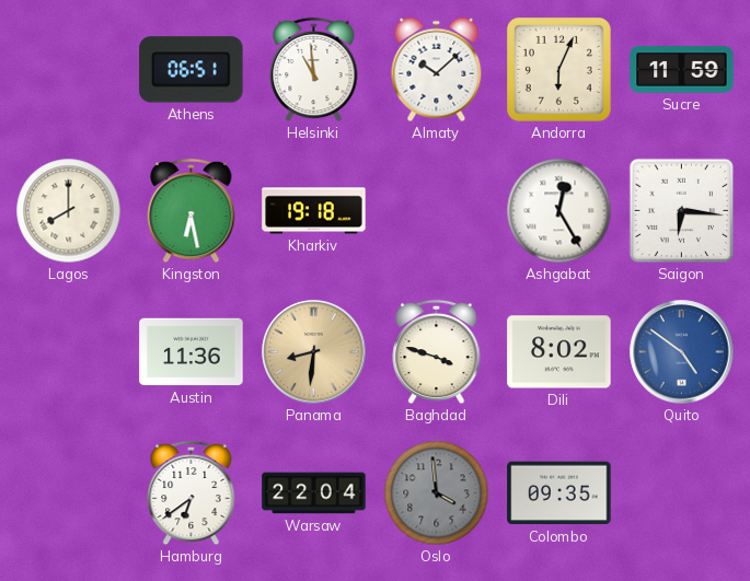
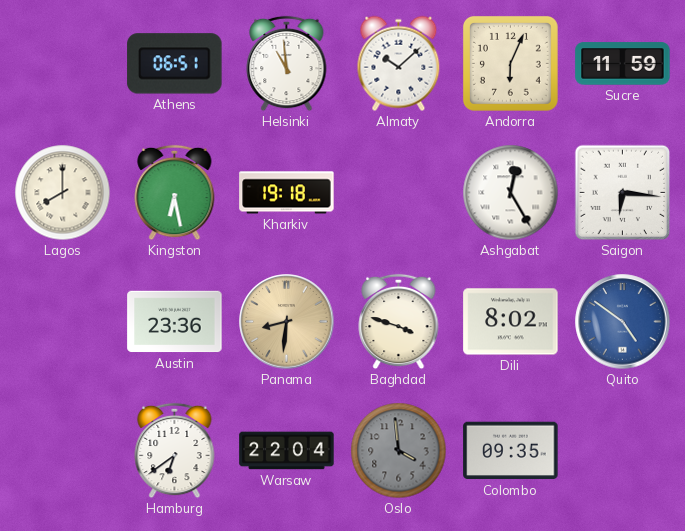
Austin: 11:36 -> 23:36 (175, 322)
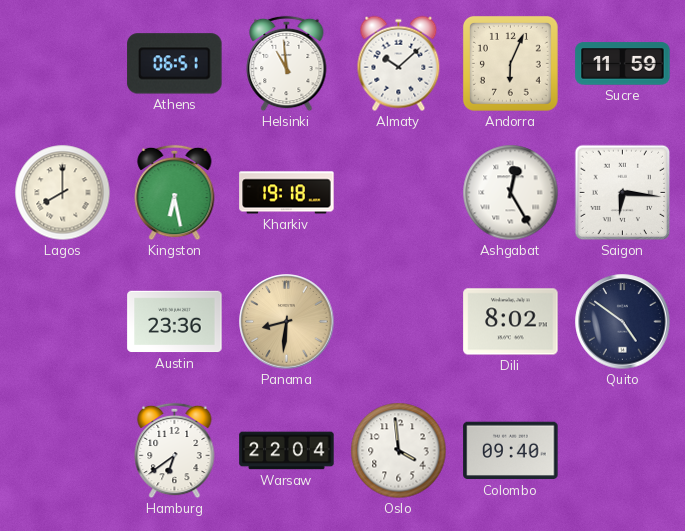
Baghdad: 3:48 -> none (399, 322)
Quito dial: blue -> navy (623, 322)
Oslo dial: grey -> white (399, 451)
Colombo: 09:35 -> 09:40 (511, 451)
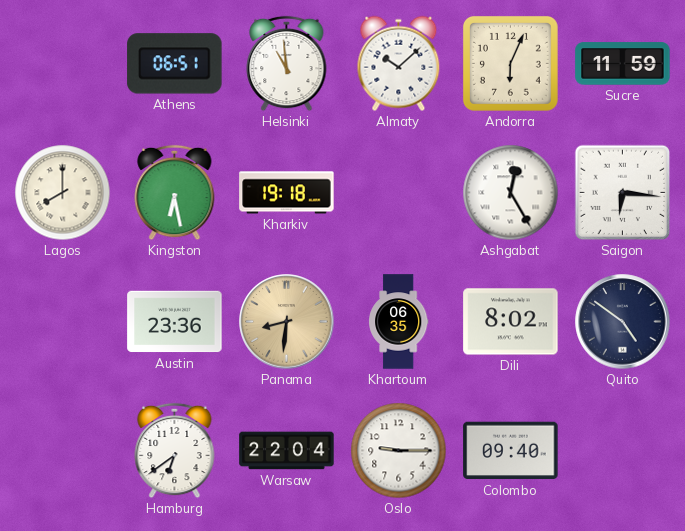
Khartoum: none -> 06:35 (399, 322)
Oslo: 3:59 -> 9:15 (399, 451)
